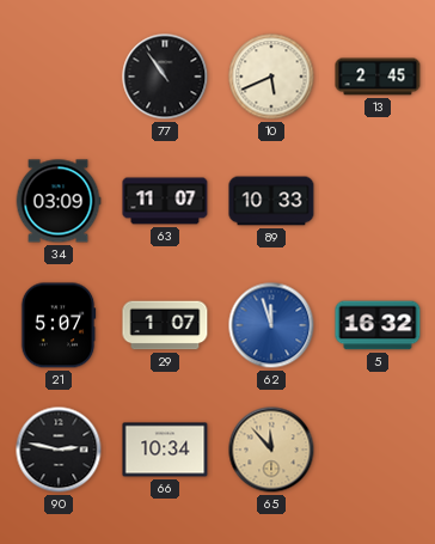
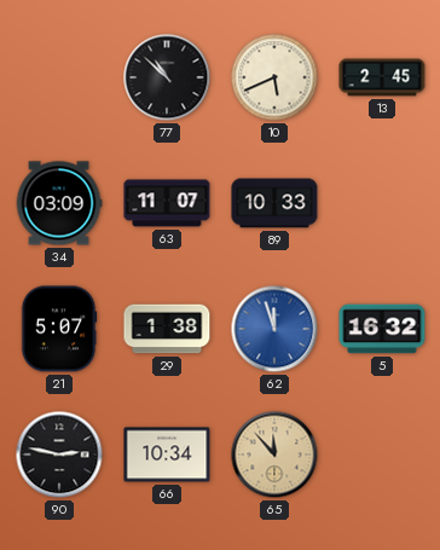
77: 10:54 -> 10:52 (167, 77)
29: 1:07 -> 1:38 (167, 329)
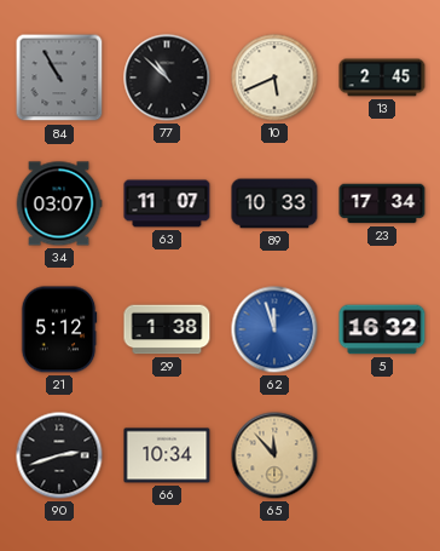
84: none -> 10:55 (59, 78)
34: 03:09 -> 03:07 (59, 203)
23: none -> 17:34 (382, 203)
21: 5:07 -> 5:12 (59, 329)
90: 2:47 -> 2:42 (59, 455)
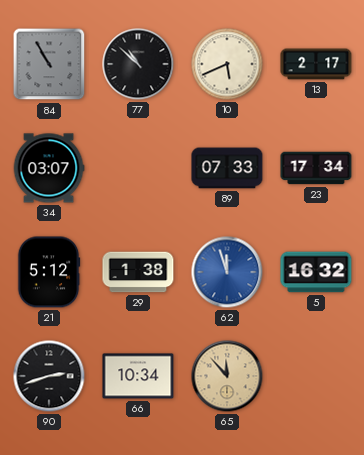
13: 2:45 -> 2:17 (316, 64)
63: 11:07 -> none (167, 203)
89: 10:33 -> 07:33 (227, 168)
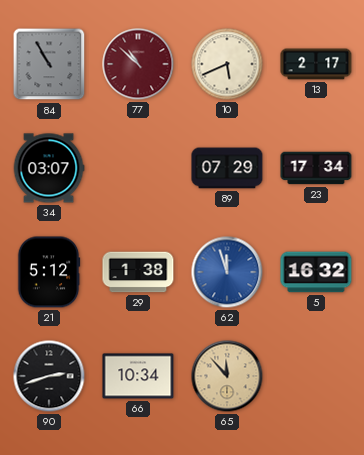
77 dial: black -> burgundy (138, 64)
89: 07:33 -> 07:29 (227, 168)
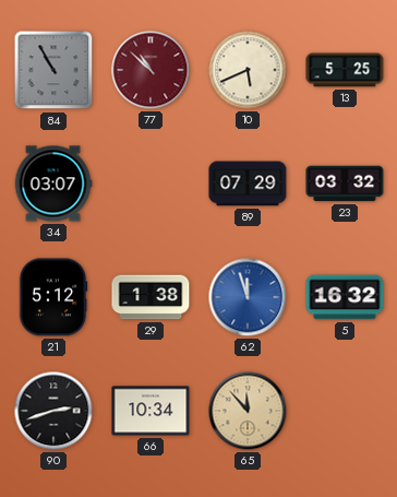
13: 2:17 -> 5:25 (345, 70)
23: 17:34 -> 03:32 (345, 184)
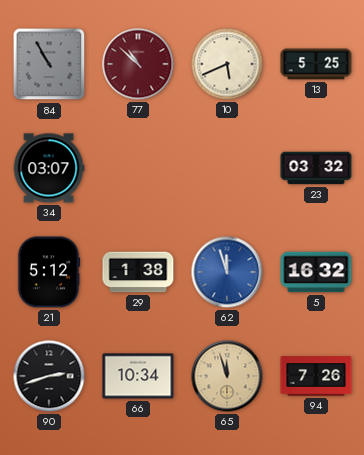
89: 07:29 -> none (248, 184)
65: 11:53 -> 11:57 (227, 376)
94: none -> 7:26 (316, 376)
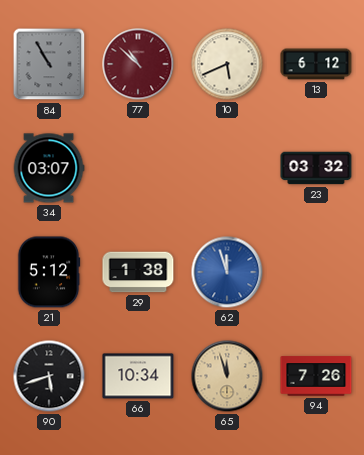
13: 5:25 -> 6:12 (316, 64)
5: 16:32 -> none (316, 272)
90: 2:42 -> 5:42 (49, 376)
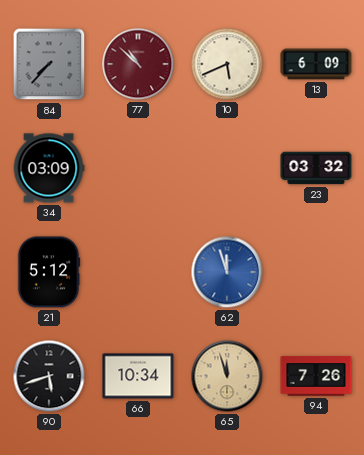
84: 10:55 -> 7:37 (49, 64)
13: 6:12 -> 6:09 (316, 64)
34: 03:07 -> 03:09 (49, 168)
29: 1:38 -> none (138, 272)
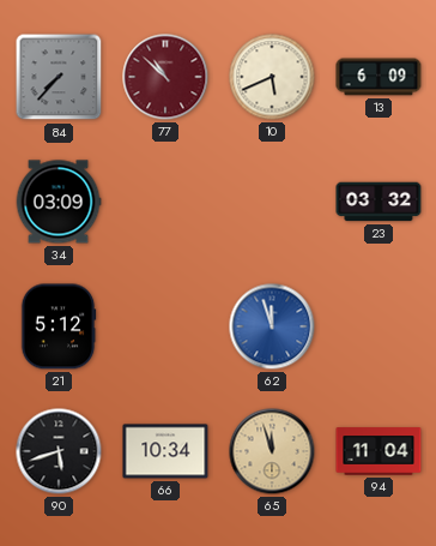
94: 7:26 -> 11:04 (379, 451)
